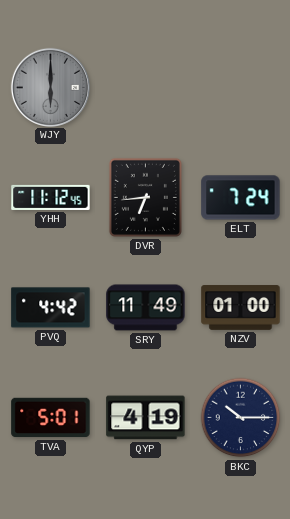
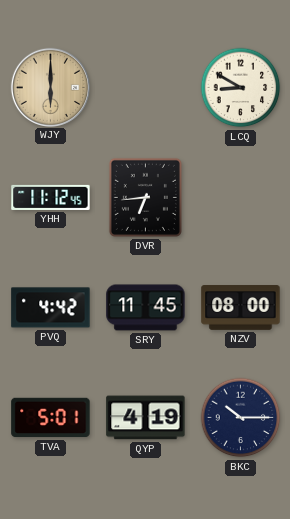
WJY dial: grey -> champagne (50, 87)
LCQ: none -> 8:50 (241, 88)
ELT: 7:24 -> none (241, 198)
SRY: 11:49 -> 11:45 (146, 308)
NZV: 01:00 -> 08:00 (241, 308)
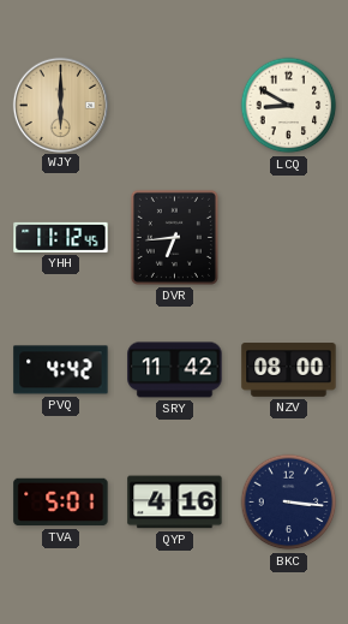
SRY: 11:45 -> 11:42 (175, 370)
QYP: 4:19 -> 4:16 (175, 503)
BKC: 10:15 -> 3:16 (289, 503)
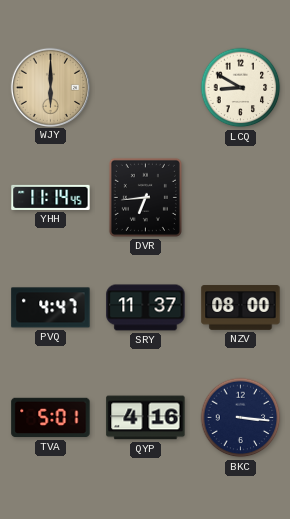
YHH: 11:12 -> 11:14 (51, 197)
PVQ: 4:42 -> 4:47 (51, 308)
SRY: 11:42 -> 11:37 (146, 308)
